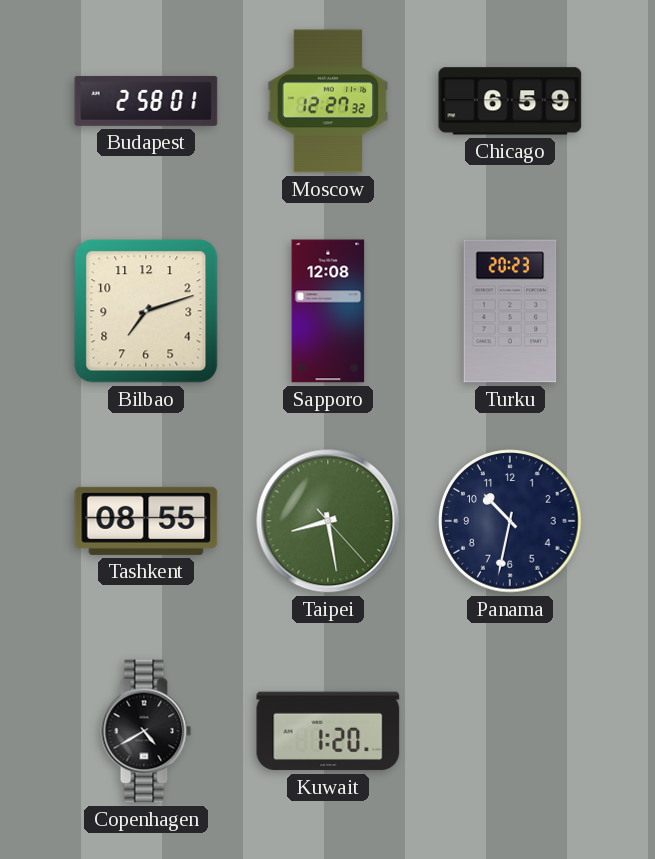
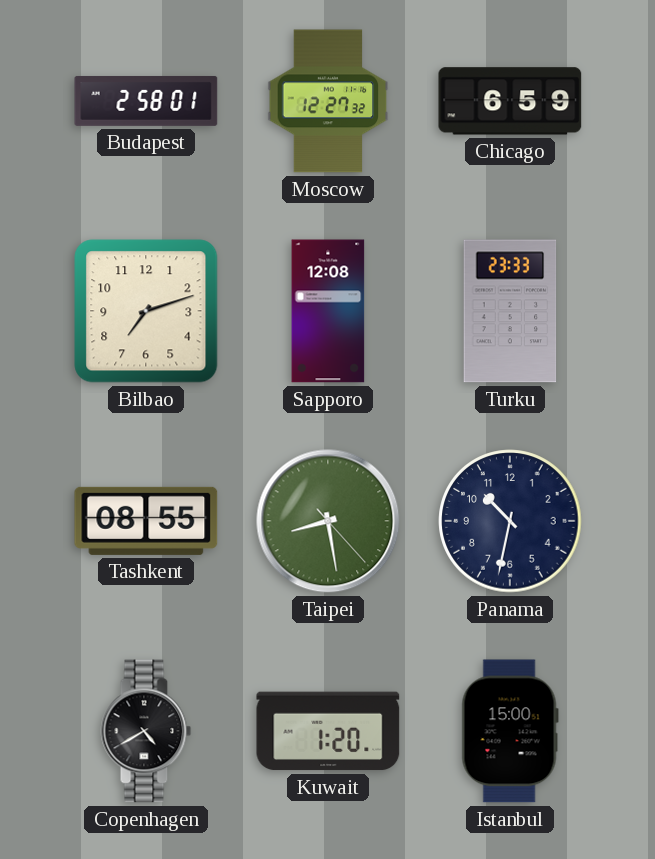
Turku: 20:23 -> 23:33 (510, 311)
Istanbul: none -> 15:00 (510, 731)
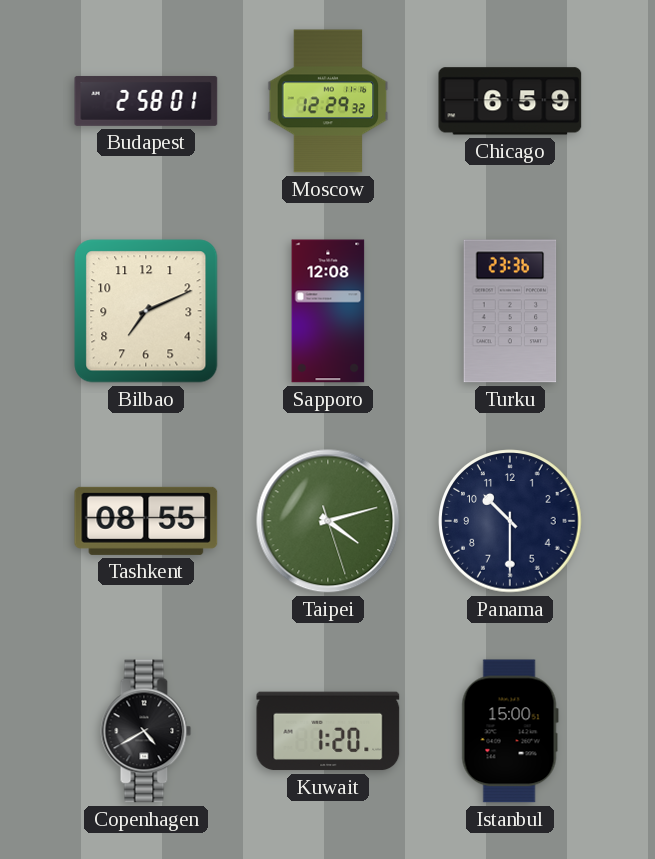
Moscow: 12:27 -> 12:29 (328, 101)
Bilbao: 7:12 -> 7:11 (146, 311)
Turku: 23:33 -> 23:36 (510, 311)
Taipei: 8:28 -> 4:12 (328, 521)
Panama: 10:32 -> 10:30 (510, 521)
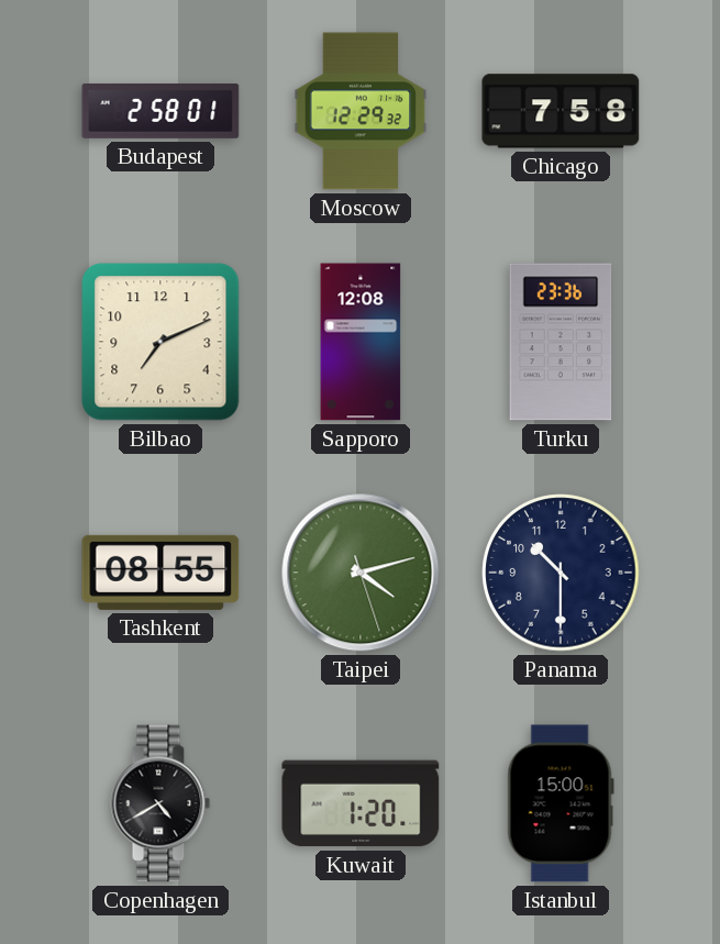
Chicago: 6:59 -> 7:58 (561, 111)
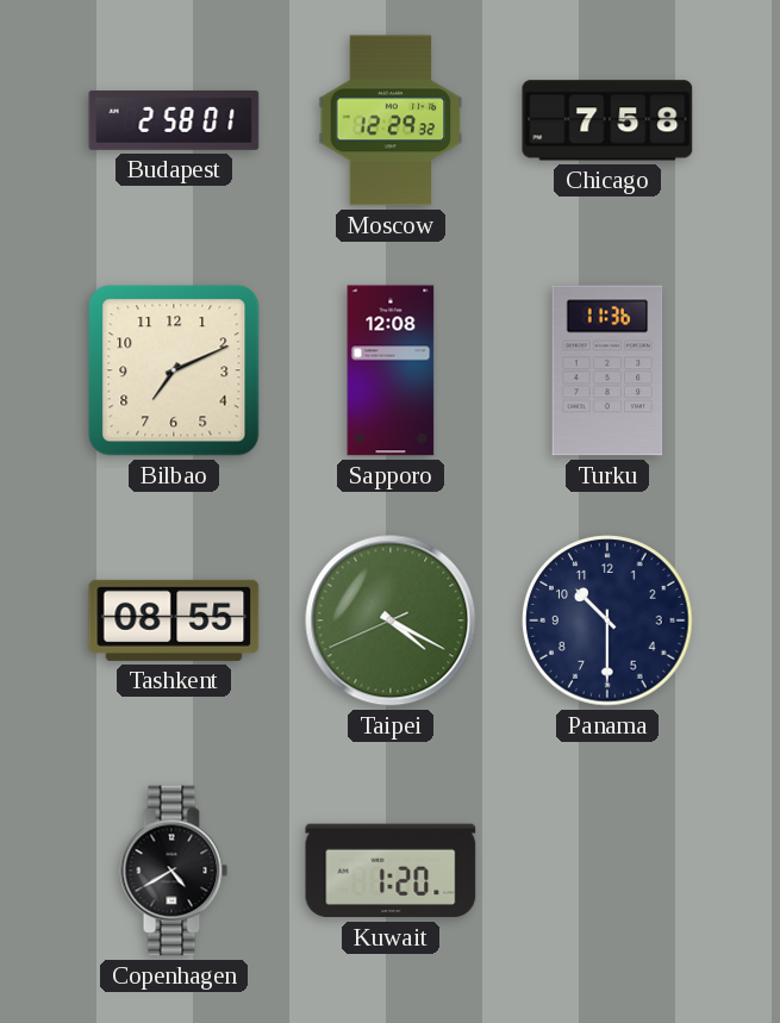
Turku: 23:36 -> 11:36 (607, 370)
Taipei: 4:12 -> 4:19 (391, 620)
Istanbul: 15:00 -> none (561, 803)
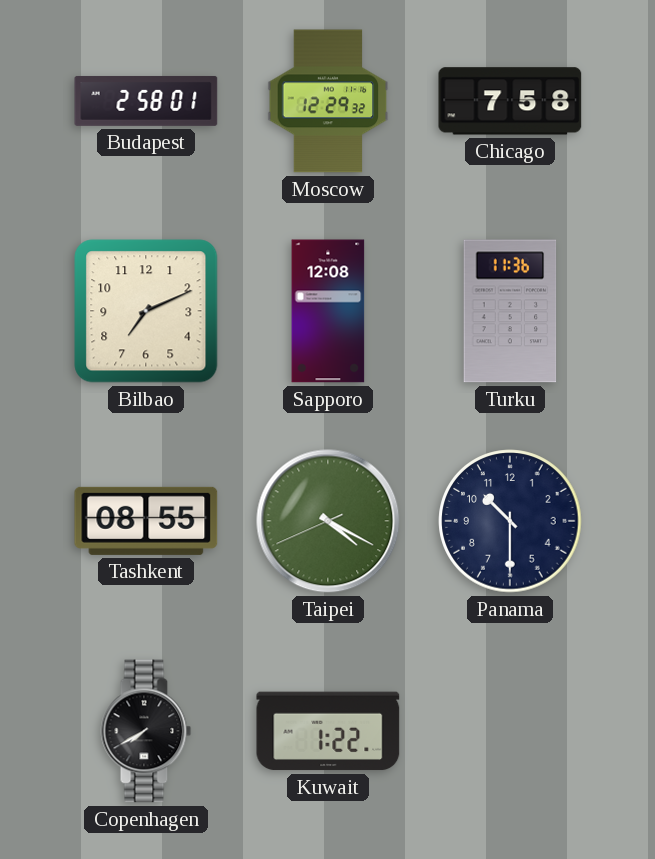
Copenhagen: 4:40 -> 7:40 (146, 731)
Kuwait: 1:20 -> 1:22 (328, 731)
